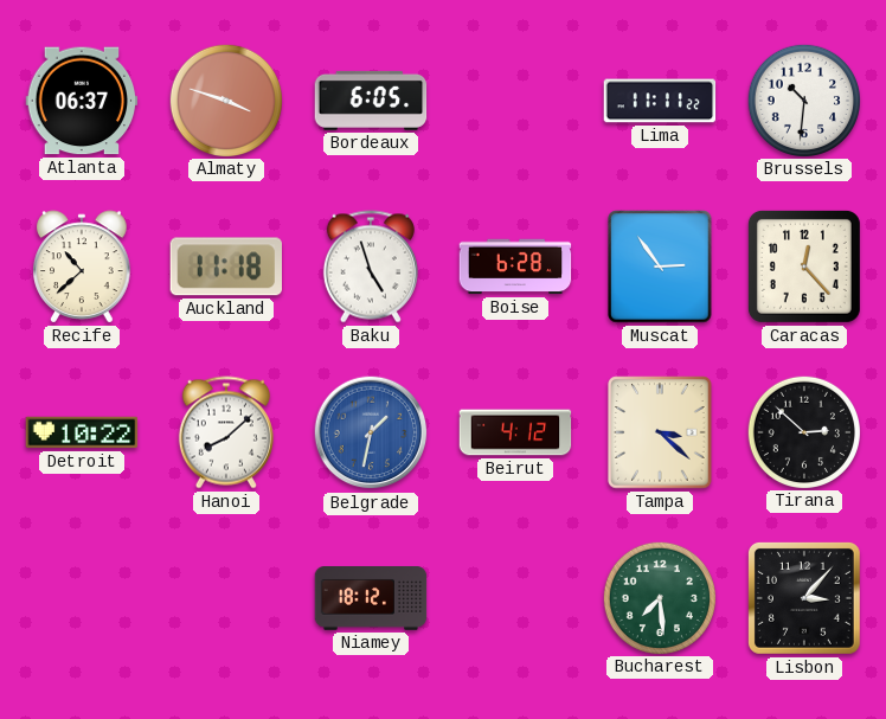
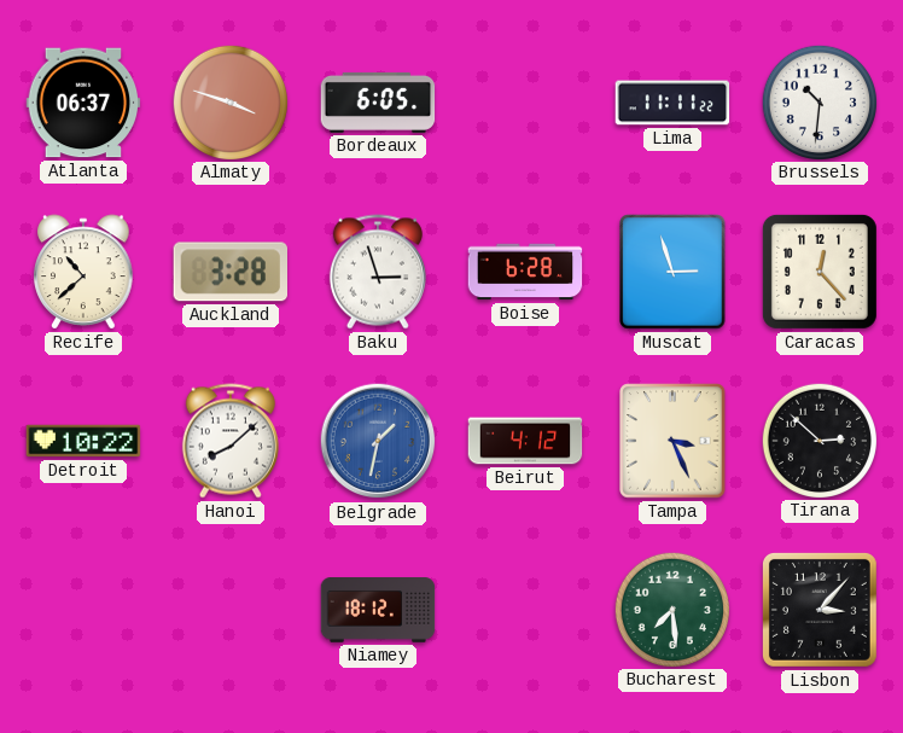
Auckland: 11:18 -> 3:28 (229, 272)
Baku: 4:57 -> 2:57 (378, 272)
Muscat: 2:54 -> 2:57 (672, 272)
Tampa: 3:22 -> 3:26 (672, 441)
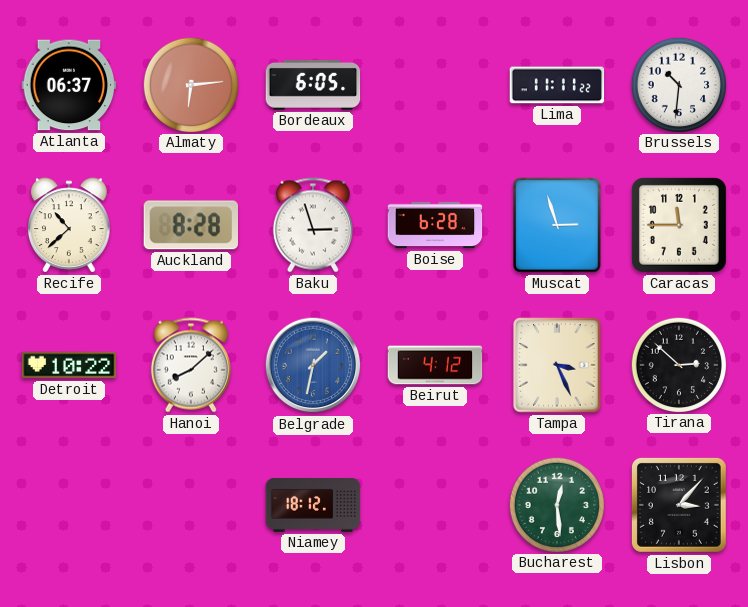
Almaty: 3:48 -> 6:14 (190, 84)
Auckland: 3:28 -> 8:28 (190, 225)
Caracas: 12:23 -> 11:45 (679, 225)
Bucharest: 7:29 -> 12:29 (556, 504)
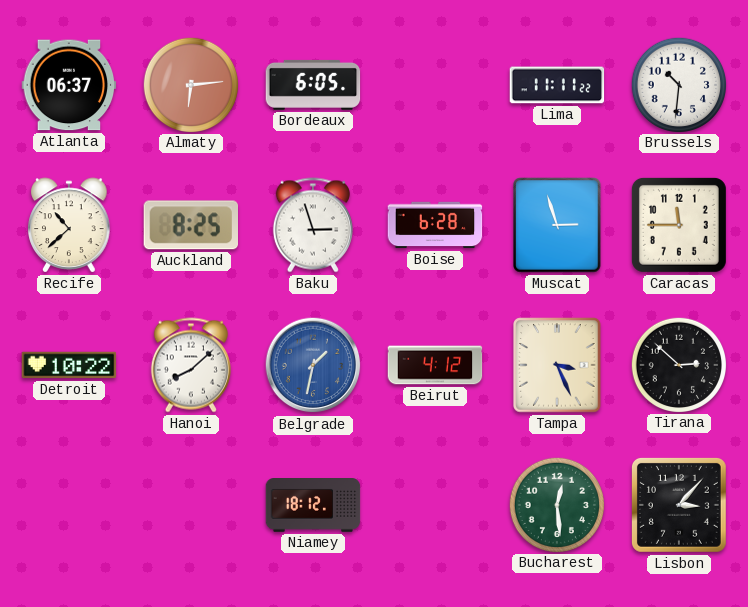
Auckland: 8:28 -> 8:25 (190, 225)
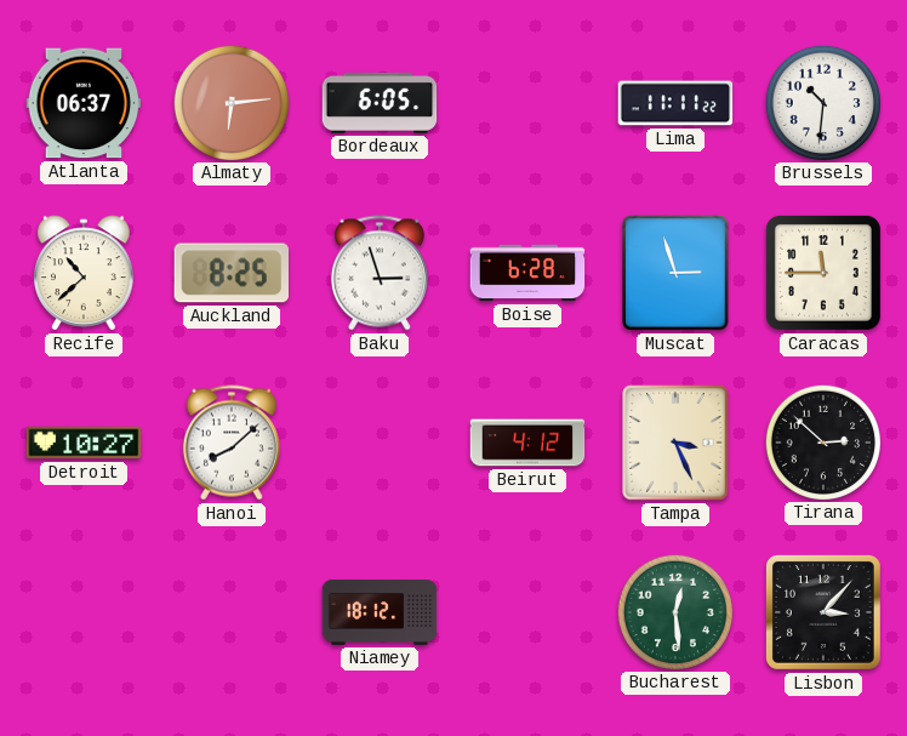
Detroit: 10:22 -> 10:27 (84, 443)
Belgrade: 1:32 -> none (313, 365)
